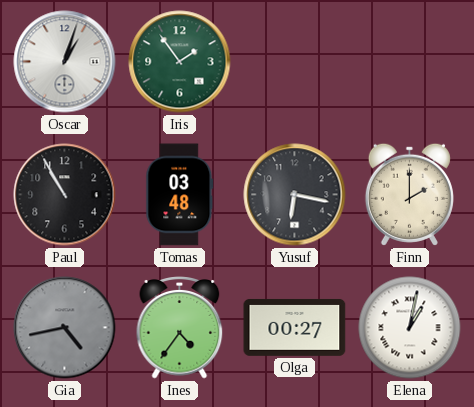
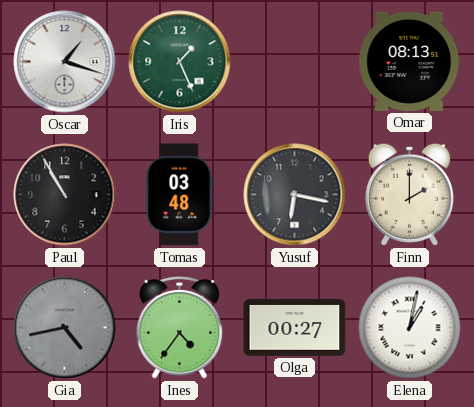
Oscar: 1:03 -> 1:18 (65, 62)
Iris: 1:54 -> 1:26 (180, 62)
Omar: none -> 08:13 (410, 61)
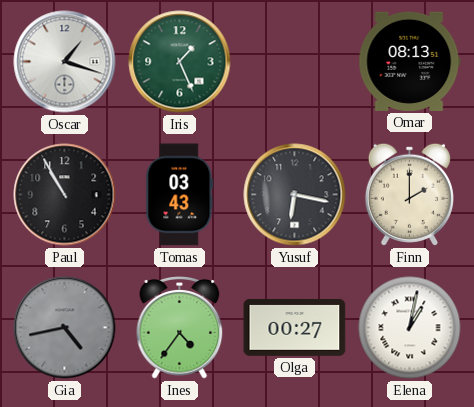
Tomas: 03:48 -> 03:43 (180, 195)
